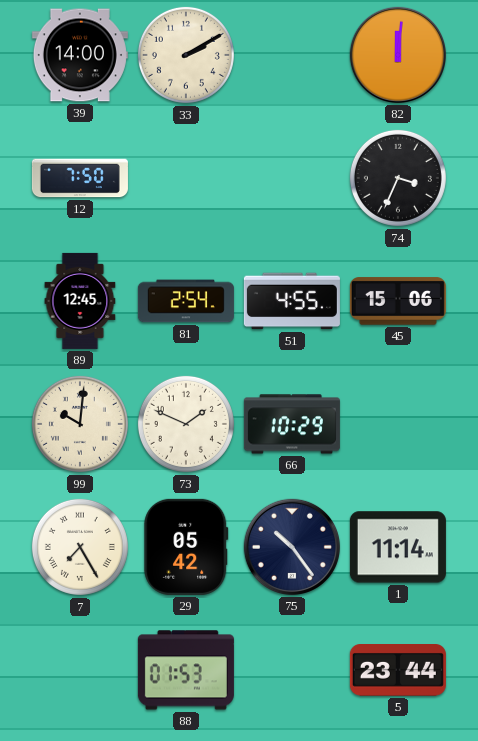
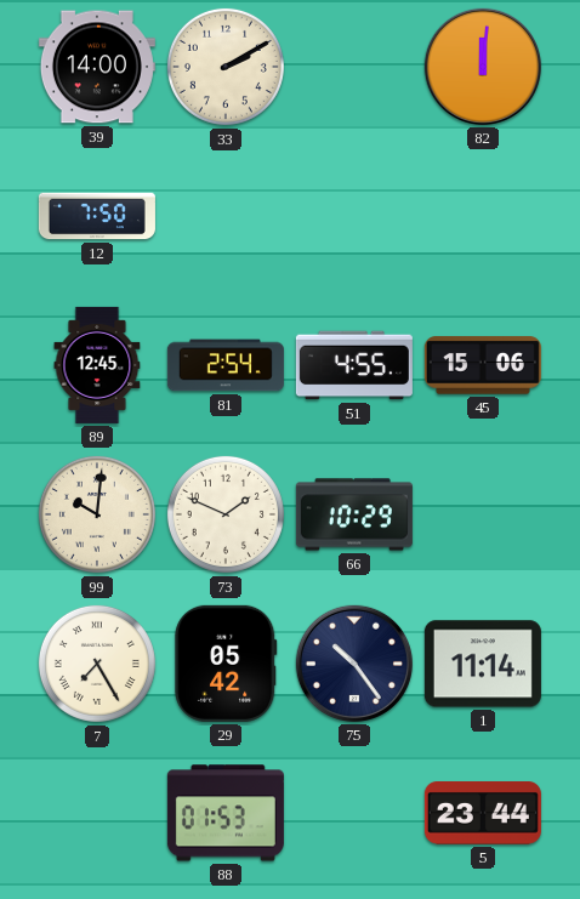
74: 3:34 -> none (398, 178)
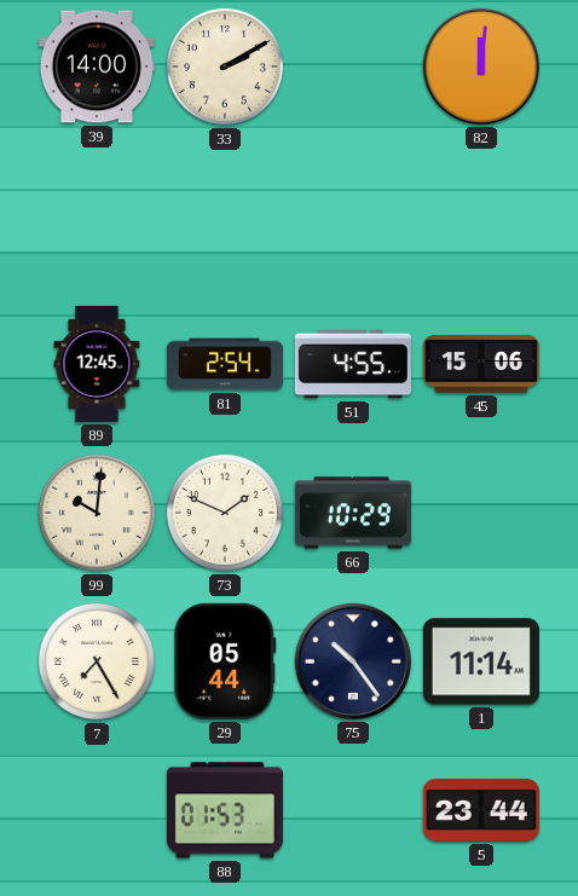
12: 7:50 -> none (97, 216)
29: 05:42 -> 05:44 (225, 661)
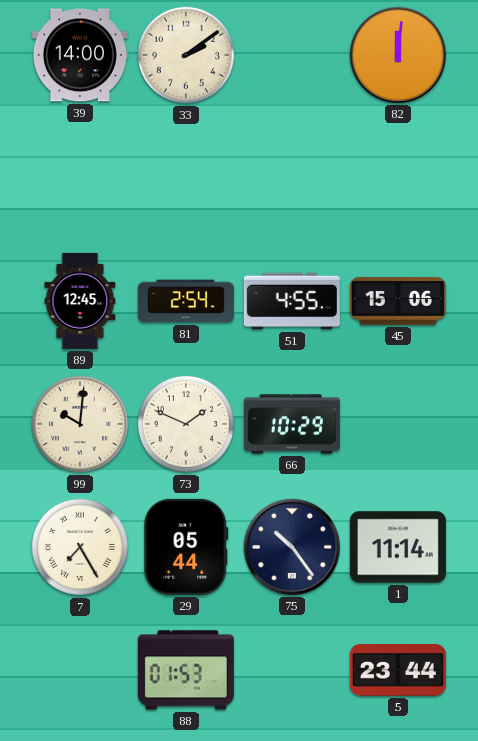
33: 2:10 -> 2:09 (186, 55)
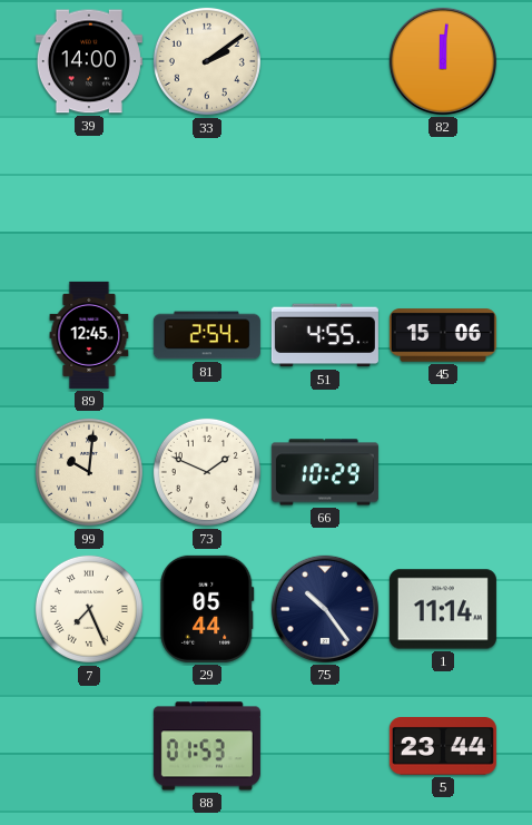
7: 7:25 -> 7:26 (89, 609)
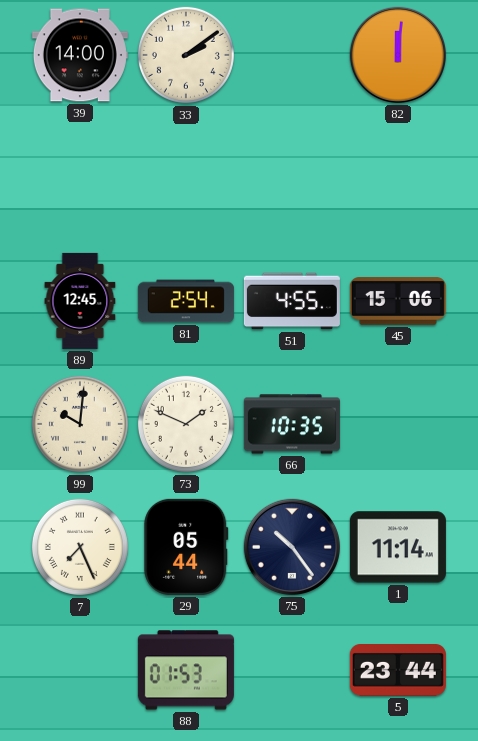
66: 10:29 -> 10:35 (292, 424)
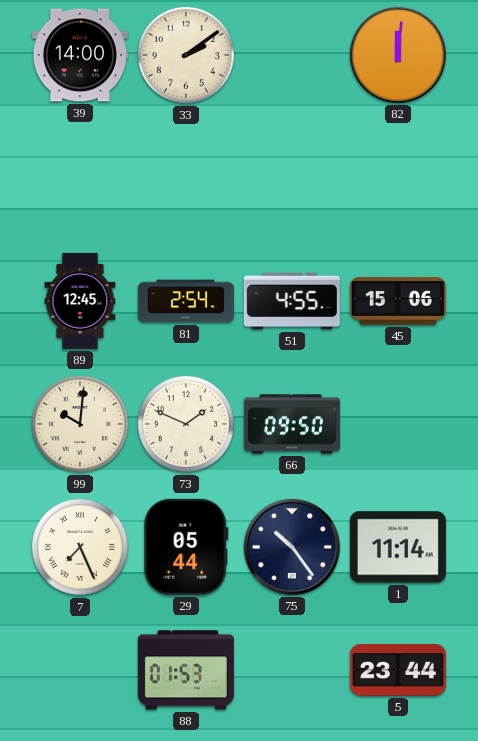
66: 10:35 -> 09:50 (292, 424)
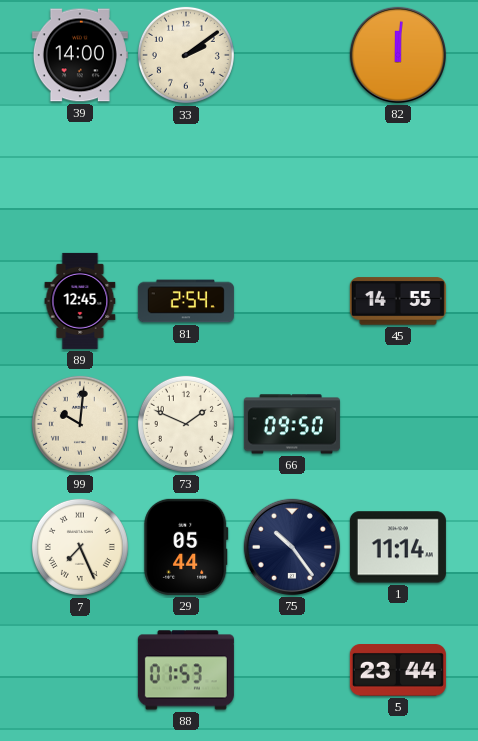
51: 4:55 -> none (292, 301)
45: 15:06 -> 14:55 (398, 301)
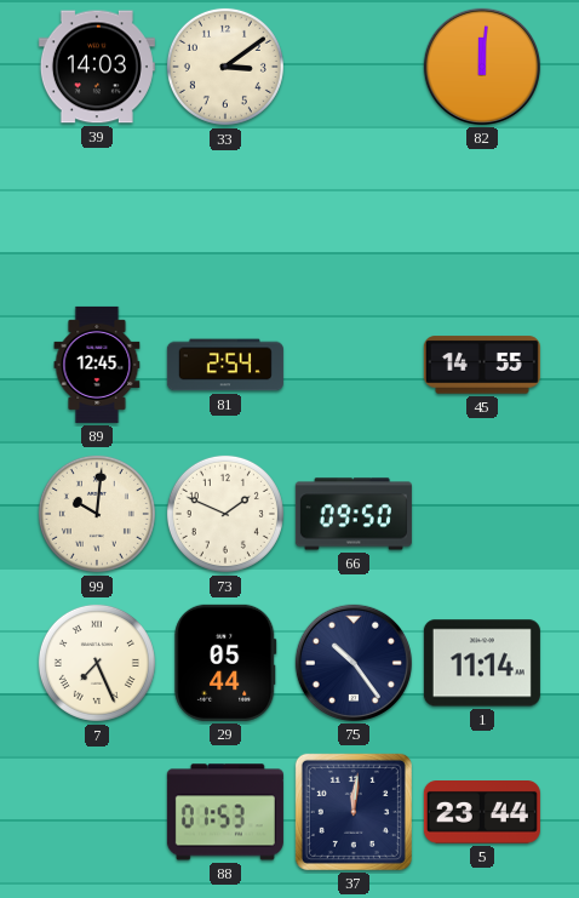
39: 14:00 -> 14:03 (97, 67)
33: 2:09 -> 3:09 (225, 67)
37: none -> 12:01 (354, 812)
